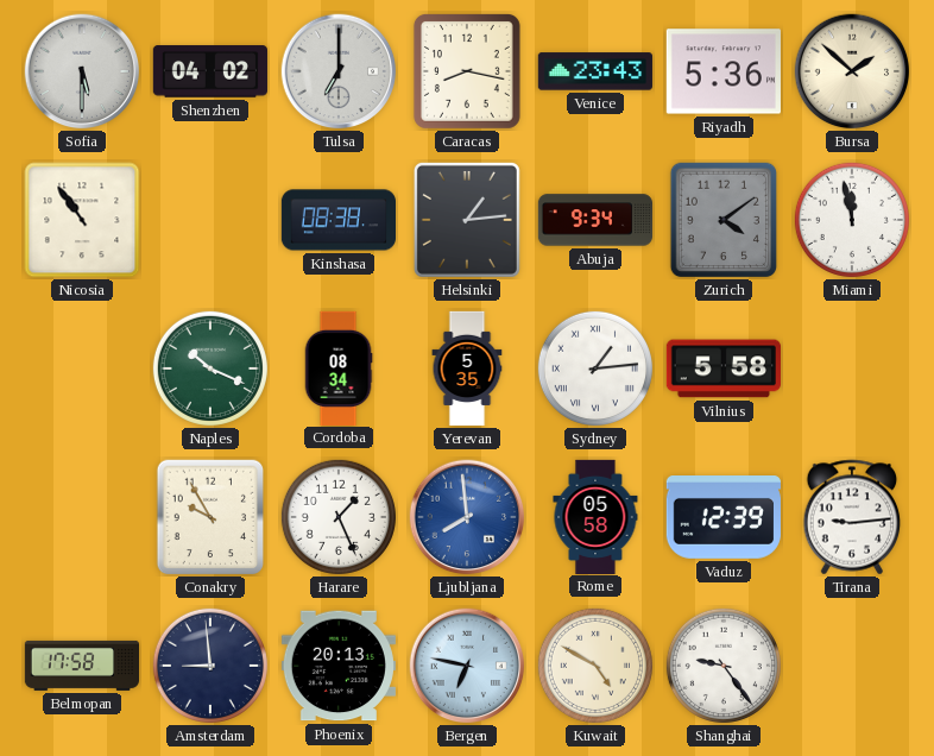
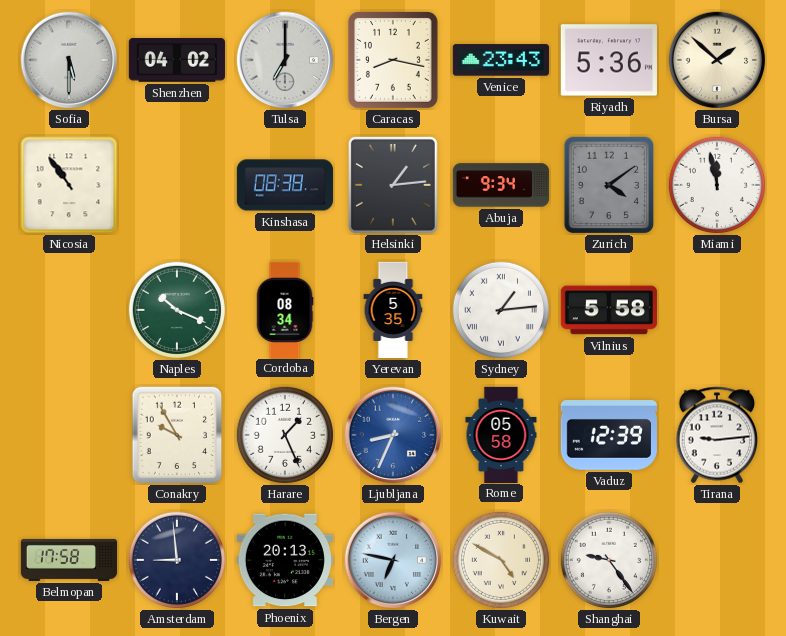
Ljubljana: 7:59 -> 8:34 (393, 435)
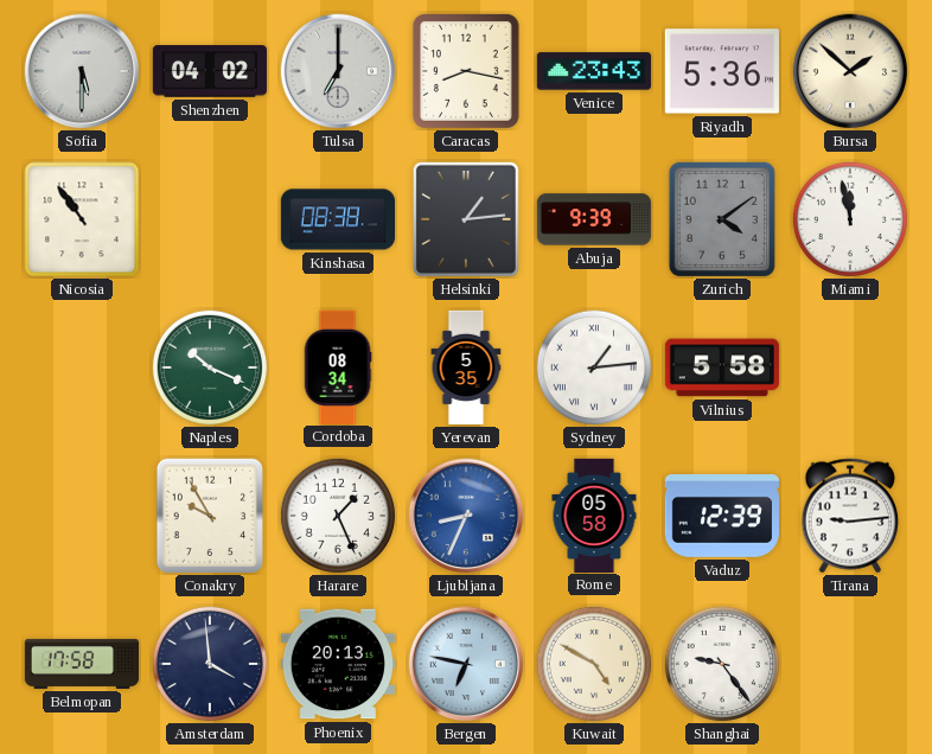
Abuja: 9:34 -> 9:39 (593, 219)
Amsterdam: 8:59 -> 3:59 (210, 664)
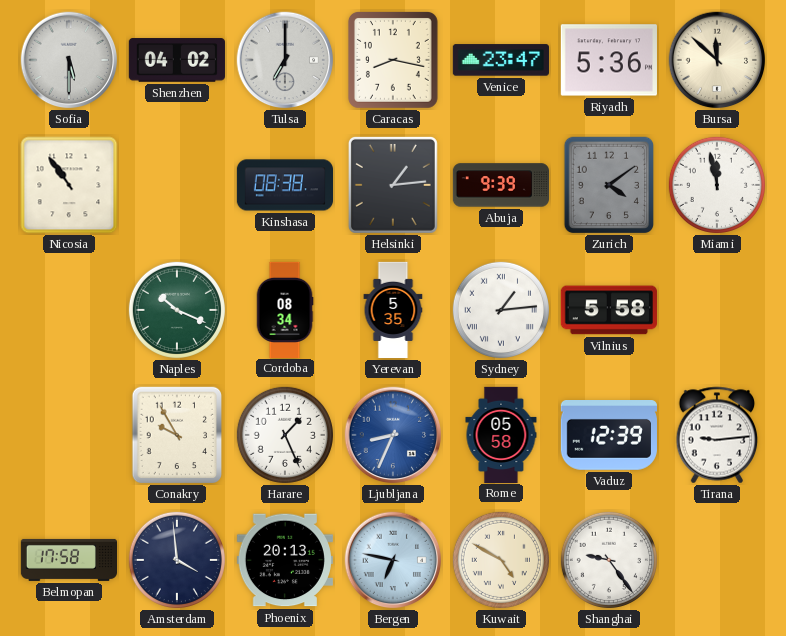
Venice: 23:43 -> 23:47 (501, 60)
Bursa: 1:52 -> 11:52 (717, 60)
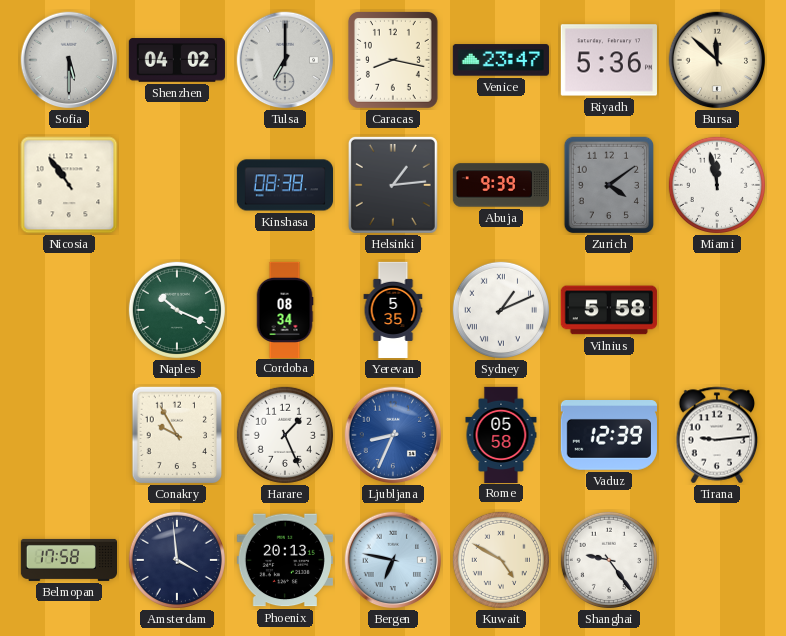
Sydney: 1:14 -> 1:11 (501, 310)
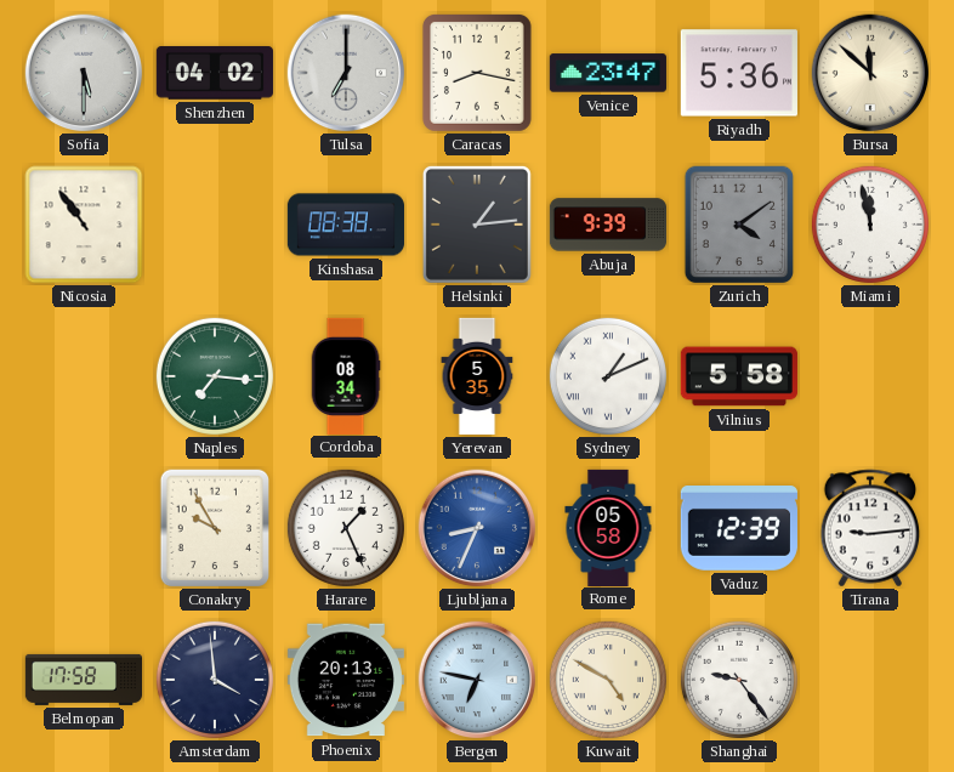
Naples: 10:19 -> 7:16 (215, 376)
